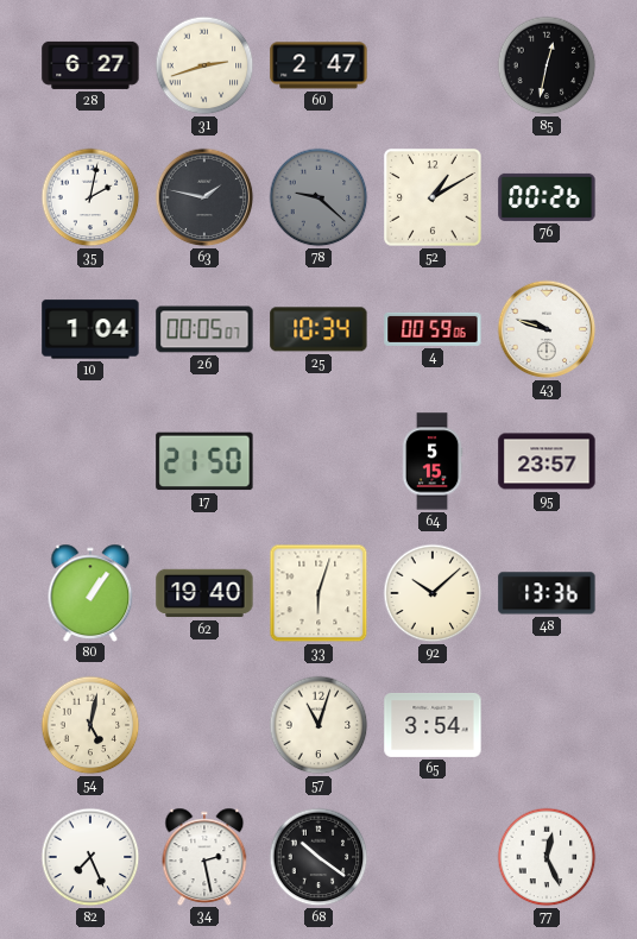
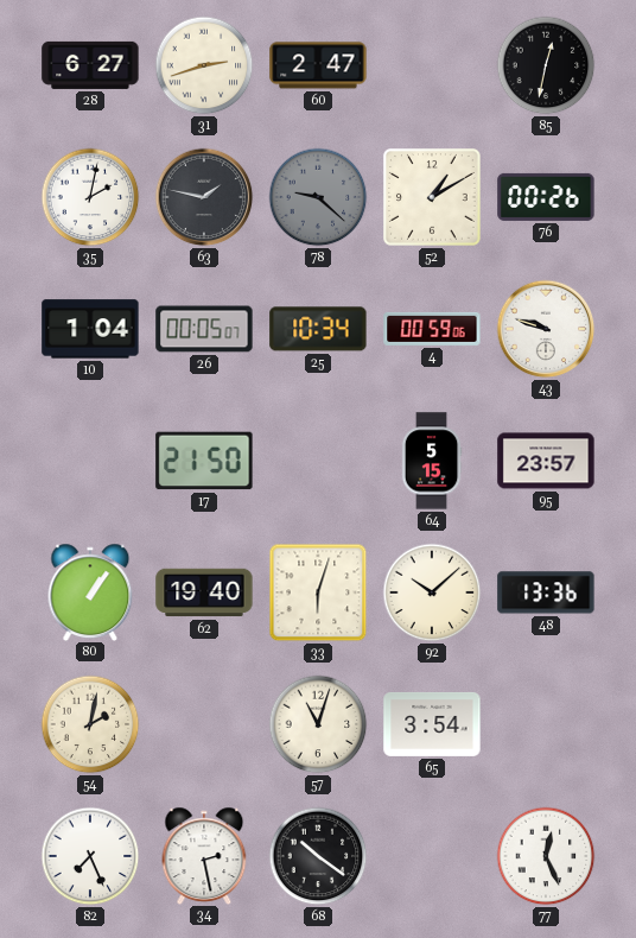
54: 5:02 -> 2:02 (90, 724)
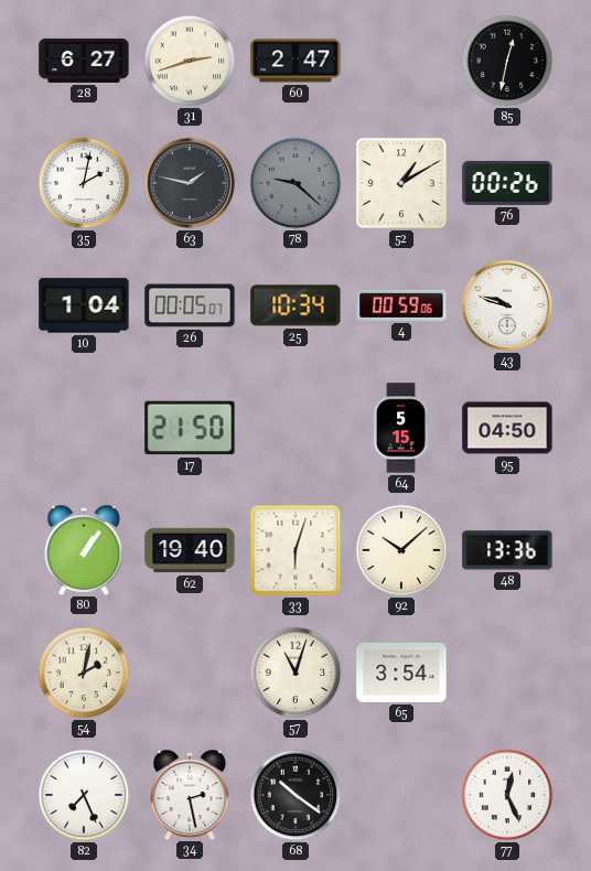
95: 23:57 -> 04:50 (507, 428)
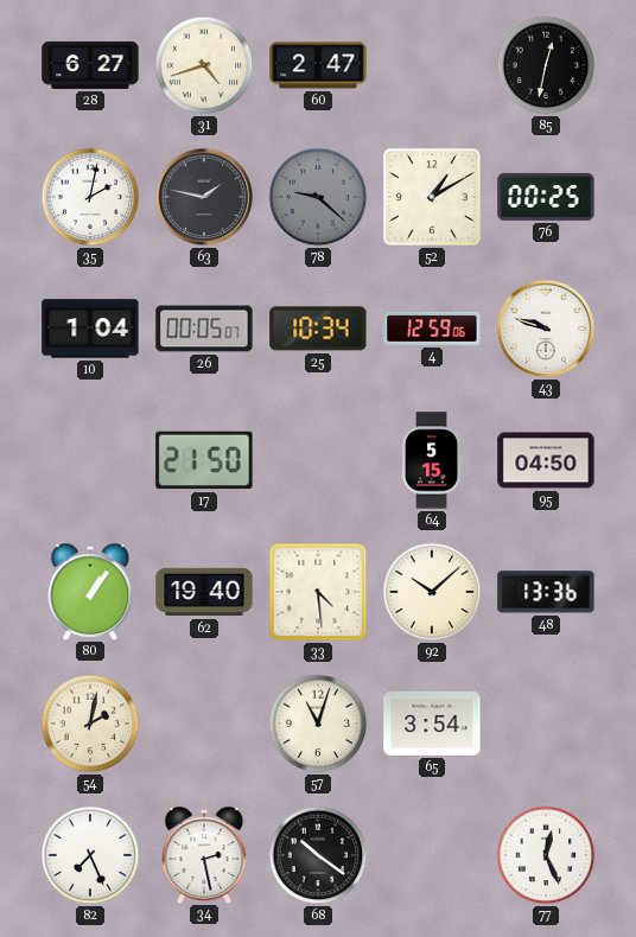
31: 2:42 -> 4:42 (204, 65)
76: 00:26 -> 00:25 (546, 197)
4: 00:59 -> 12:59 (432, 329)
33: 6:03 -> 4:29 (318, 592)
